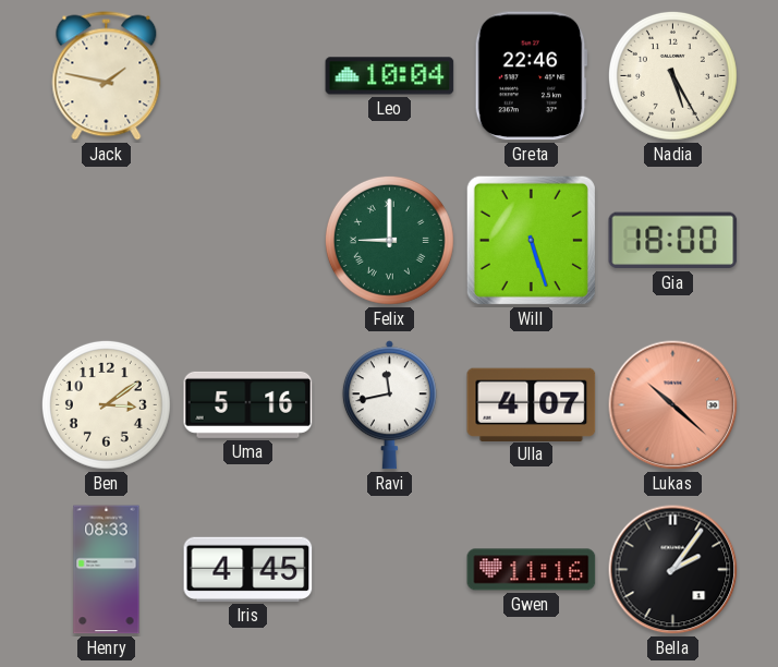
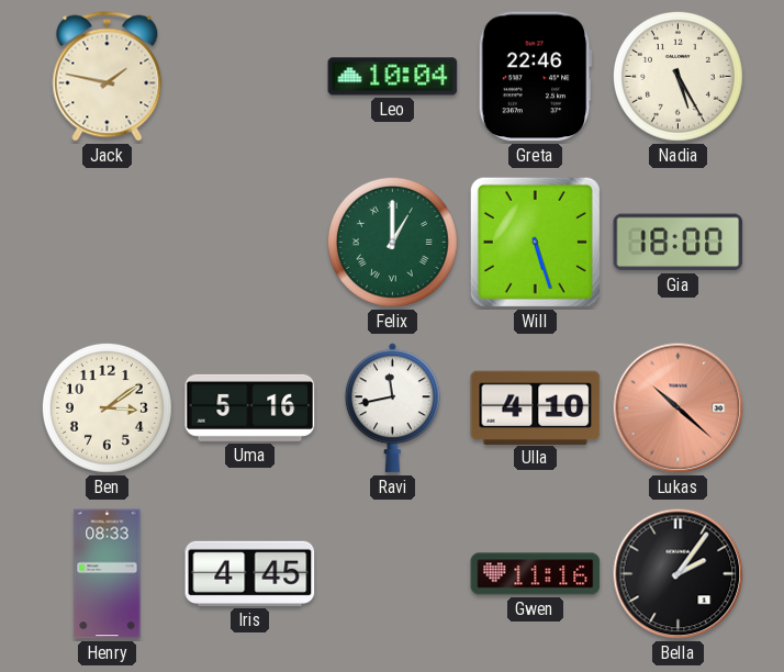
Felix: 9:00 -> 1:00 (392, 242)
Ulla: 4:07 -> 4:10 (536, 407)
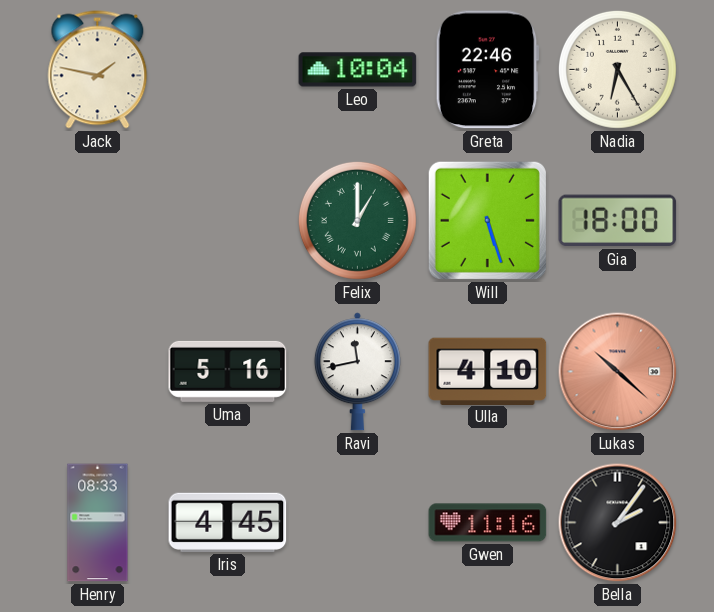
Nadia: 5:25 -> 6:25 (617, 69)
Ben: 3:09 -> none (107, 407)
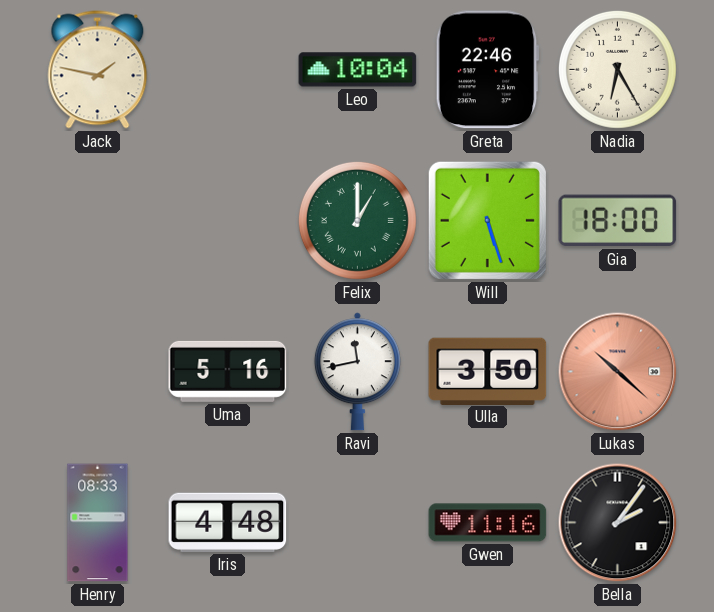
Ulla: 4:10 -> 3:50 (488, 371)
Iris: 4:45 -> 4:48 (228, 522)
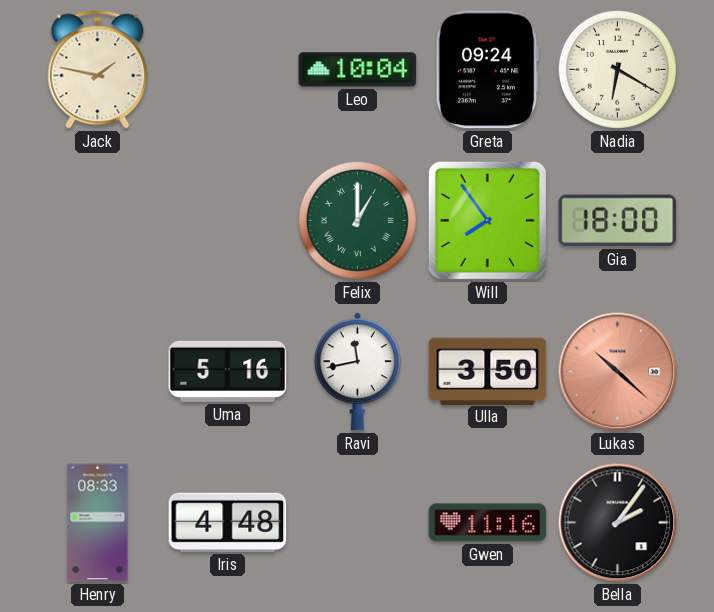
Greta: 22:46 -> 09:24 (487, 70)
Nadia: 6:25 -> 6:20 (617, 69)
Will: 5:27 -> 7:54 (487, 220)
